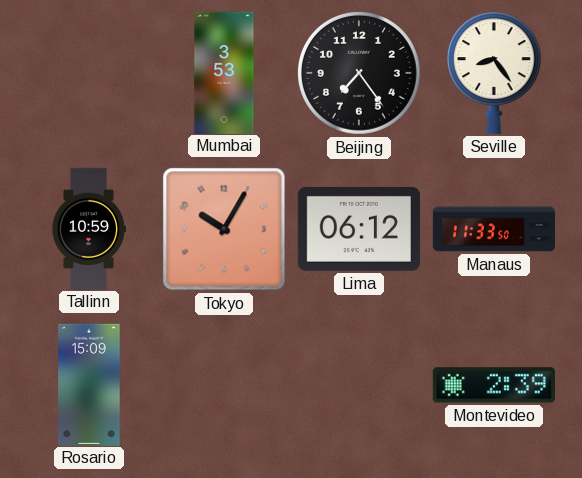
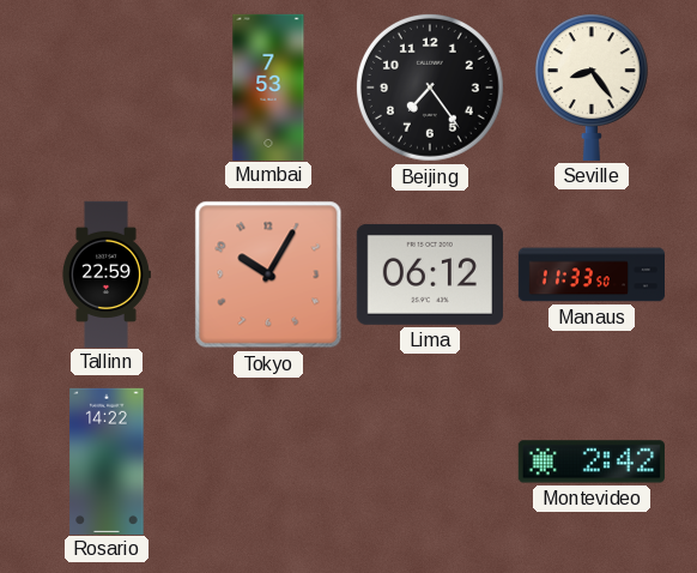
Mumbai: 3:53 -> 7:53 (268, 86)
Tallinn: 10:59 -> 22:59 (105, 273)
Rosario: 15:09 -> 14:22 (107, 460)
Montevideo: 2:39 -> 2:42 (592, 462)
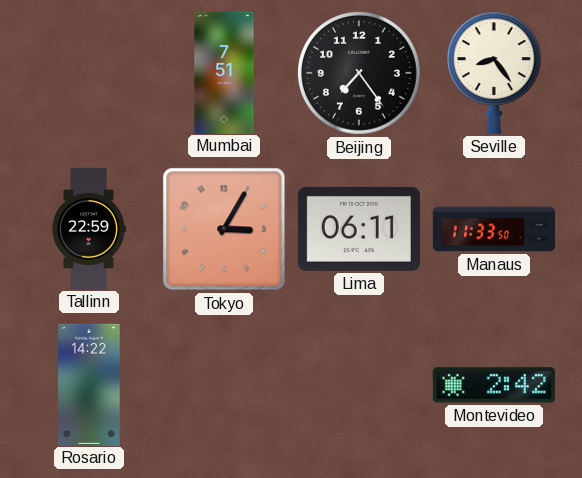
Mumbai: 7:53 -> 7:51 (224, 72)
Tokyo: 10:05 -> 3:05 (224, 229)
Lima: 06:12 -> 06:11 (359, 229)
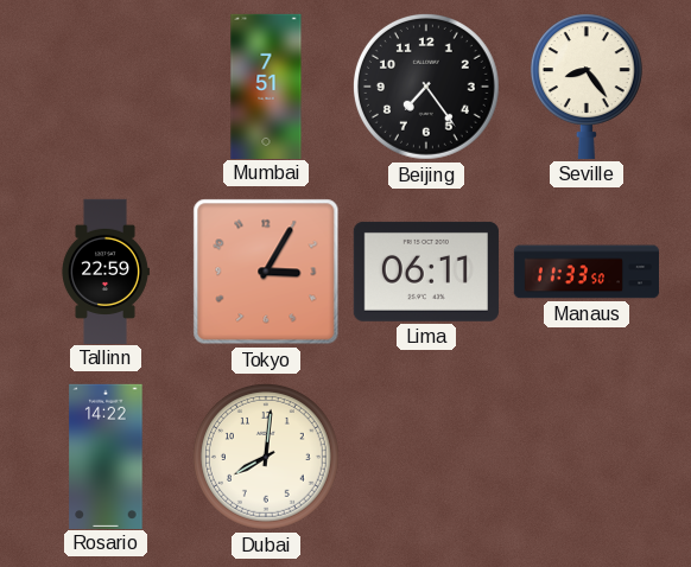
Dubai: none -> 8:01 (266, 457)
Montevideo: 2:42 -> none (494, 385)
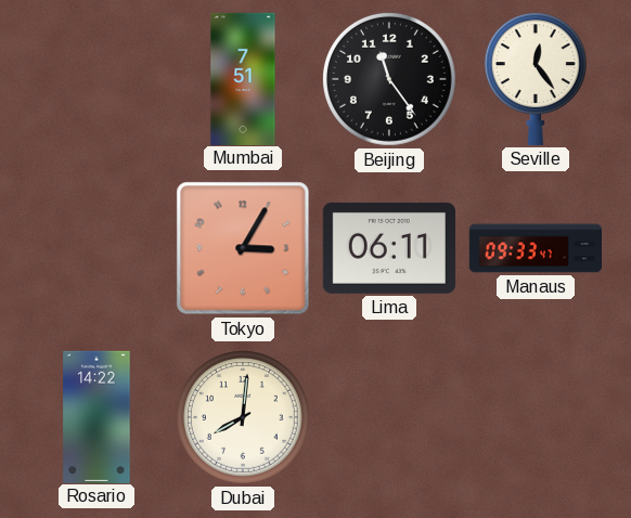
Beijing: 7:24 -> 11:24 (389, 79)
Seville: 8:24 -> 12:24 (536, 79)
Tallinn: 22:59 -> none (104, 270)
Manaus: 11:33 -> 09:33 (535, 248)
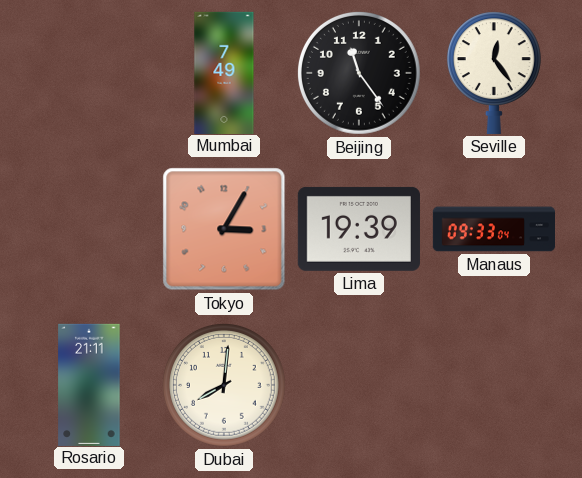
Mumbai: 7:51 -> 7:49 (224, 72)
Lima: 06:11 -> 19:39 (359, 229)
Manaus: 09:33:47 -> 09:33:04 (493, 229)
Rosario: 14:22 -> 21:11 (89, 384)
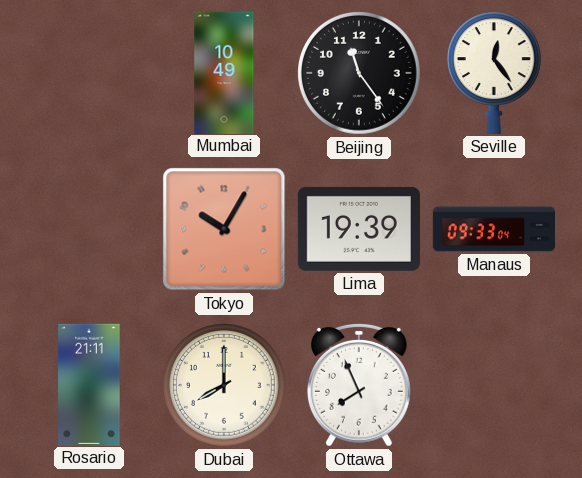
Mumbai: 7:49 -> 10:49 (224, 72)
Tokyo: 3:05 -> 10:05 (224, 229)
Dubai: 8:01 -> 8:00 (224, 385)
Ottawa: none -> 7:56 (359, 385)
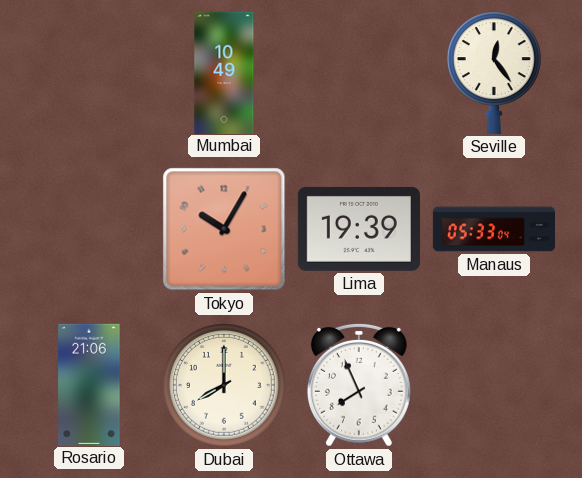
Beijing: 11:24 -> none (359, 73)
Manaus: 09:33 -> 05:33 (493, 229)
Rosario: 21:11 -> 21:06 (89, 384)
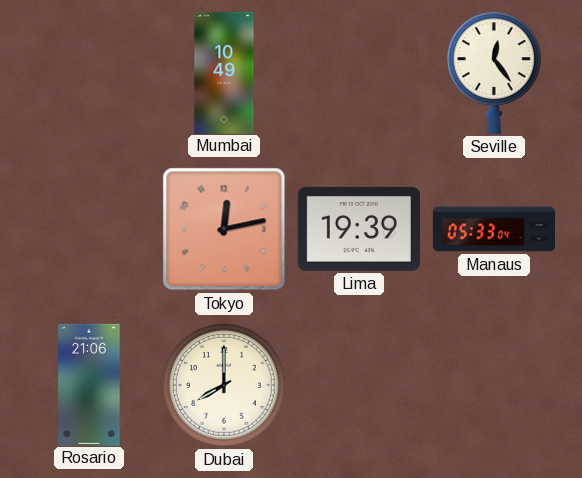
Tokyo: 10:05 -> 12:13 (224, 229)
Ottawa: 7:56 -> none (359, 385)
